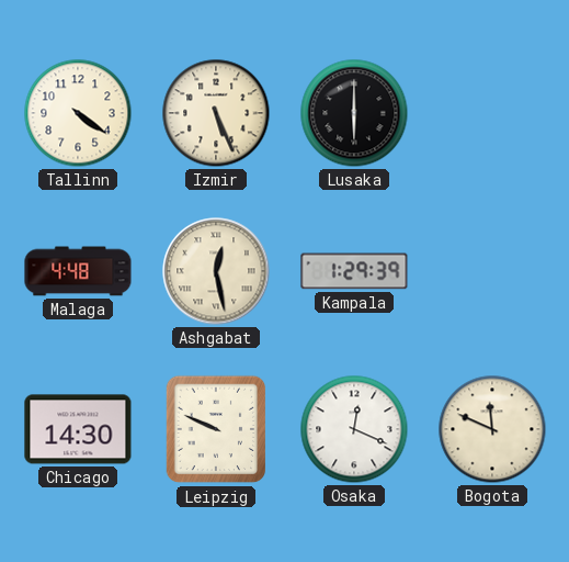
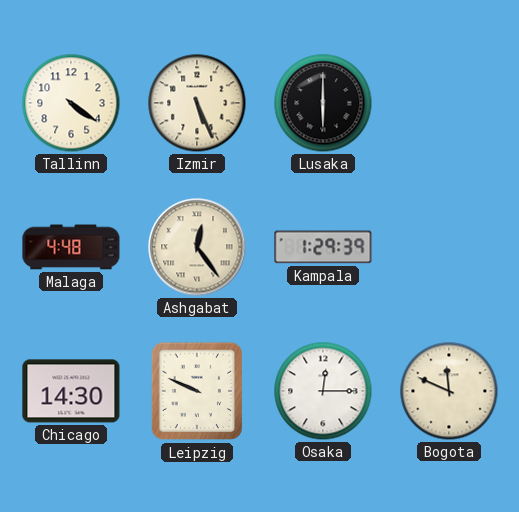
Ashgabat: 12:28 -> 12:24 (197, 247)
Osaka: 12:19 -> 12:15 (323, 391)
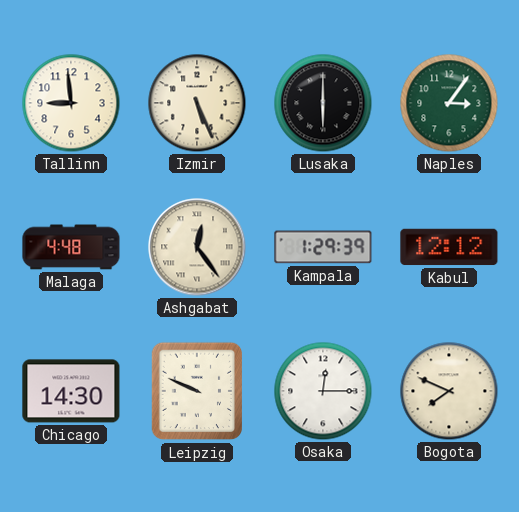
Tallinn: 4:21 -> 8:59 (71, 103)
Naples: none -> 3:06 (449, 103)
Kabul: none -> 12:12 (449, 247)
Bogota: 11:49 -> 7:49 (449, 391)
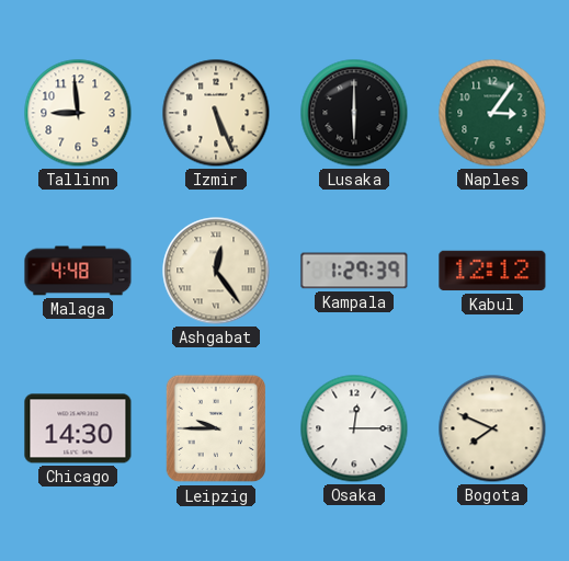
Leipzig: 9:49 -> 9:45 (216, 428)
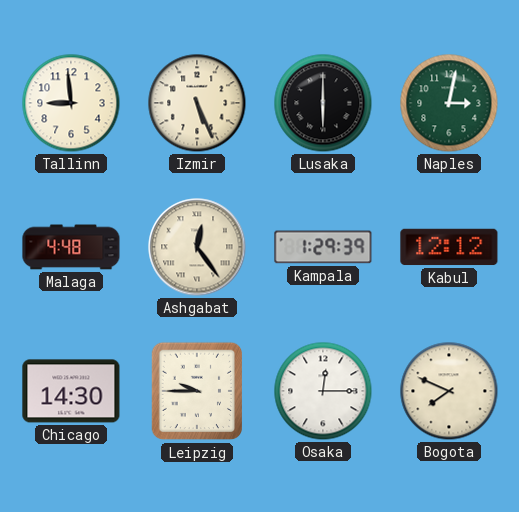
Naples: 3:06 -> 3:02 (449, 103)
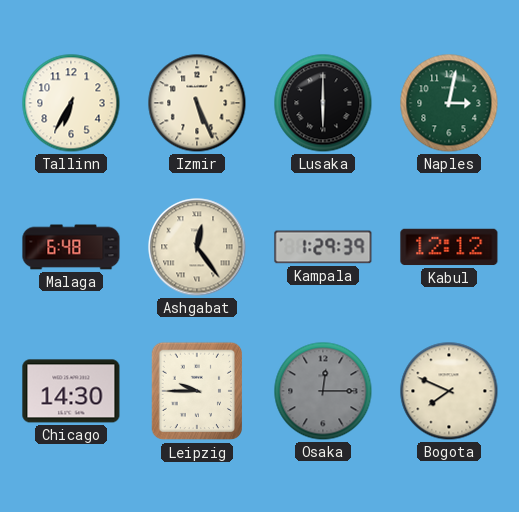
Tallinn: 8:59 -> 6:35 (71, 103)
Malaga: 4:48 -> 6:48 (71, 247)
Osaka dial: white -> grey (323, 391)
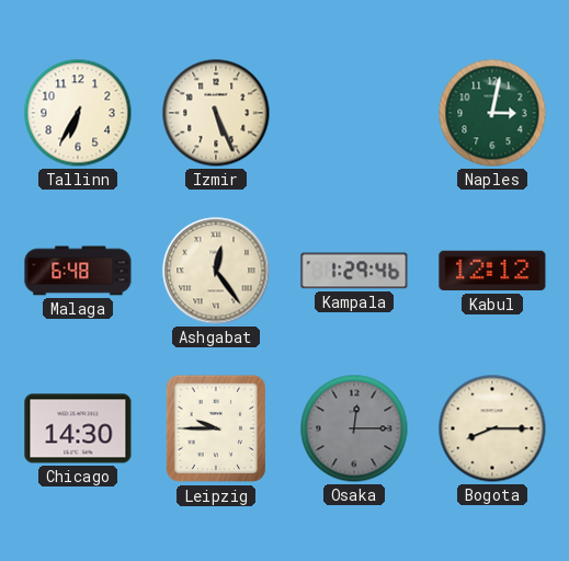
Lusaka: 6:00 -> none (323, 103)
Kampala: 1:29:39 -> 1:29:46 (354, 271)
Bogota: 7:49 -> 8:15 (492, 428)
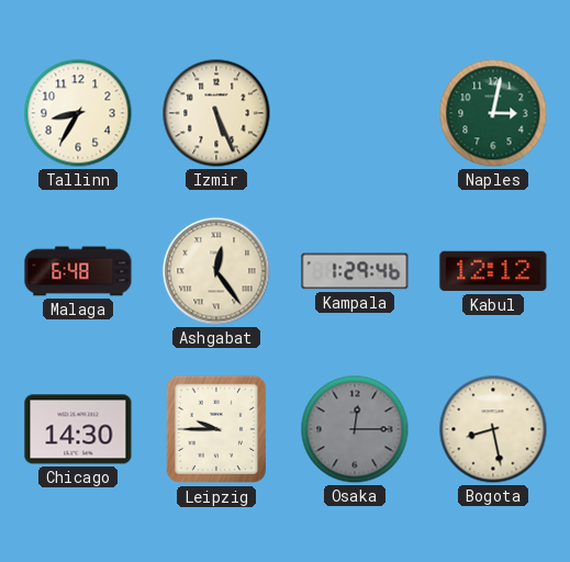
Tallinn: 6:35 -> 8:35 (78, 113)
Bogota: 8:15 -> 8:28 (493, 429)
